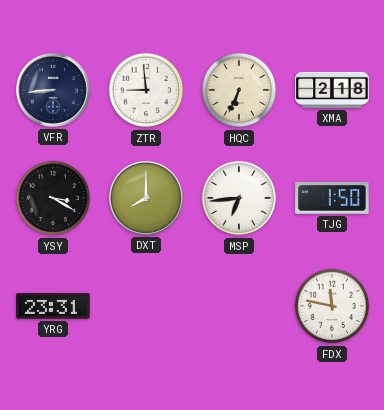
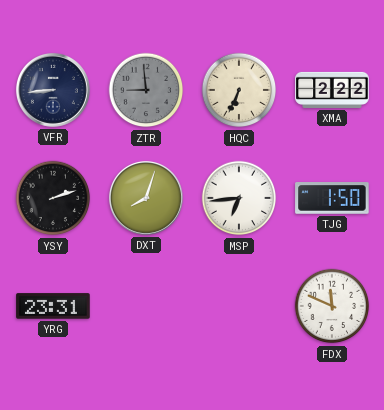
ZTR dial: white -> grey (146, 90)
XMA: 2:18 -> 2:22 (332, 90)
YSY: 3:20 -> 2:12 (53, 198)
DXT: 8:00 -> 8:03 (146, 198)
FDX: 11:47 -> 11:49 (332, 306)
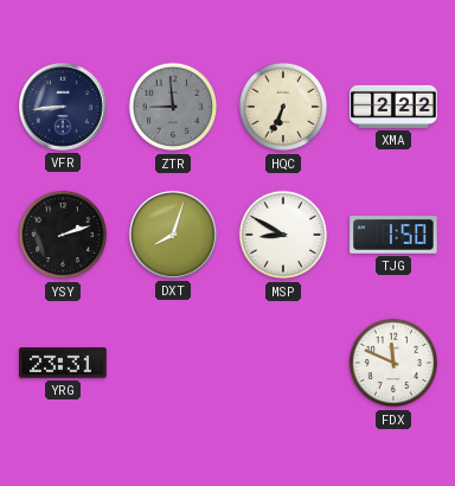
MSP: 6:44 -> 8:50 (283, 235)
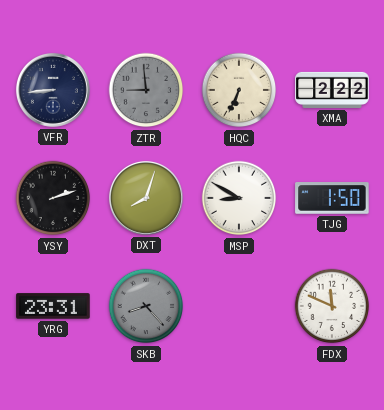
SKB: none -> 8:23 (146, 306)
